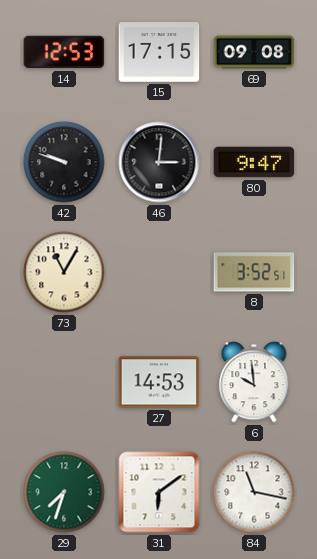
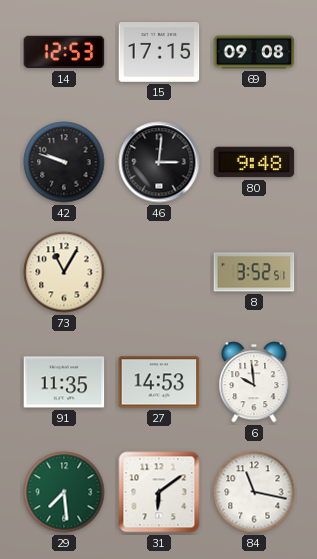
80: 9:47 -> 9:48 (254, 162)
91: none -> 11:35 (64, 382)
29: 7:33 -> 7:29 (64, 492)
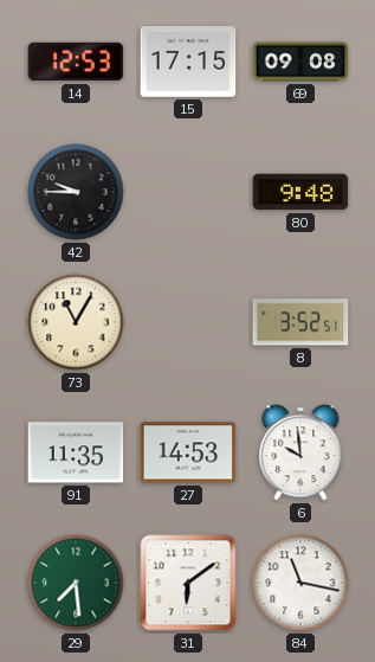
42: 9:48 -> 9:45 (76, 192)
46: 3:01 -> none (159, 162)
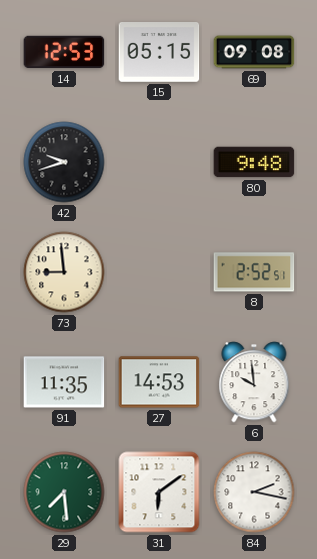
15: 17:15 -> 05:15 (159, 53)
42: 9:45 -> 9:42 (64, 162)
73: 11:05 -> 8:59 (64, 272)
8: 3:52 -> 2:52 (254, 272)
84: 11:17 -> 2:17 (254, 492)
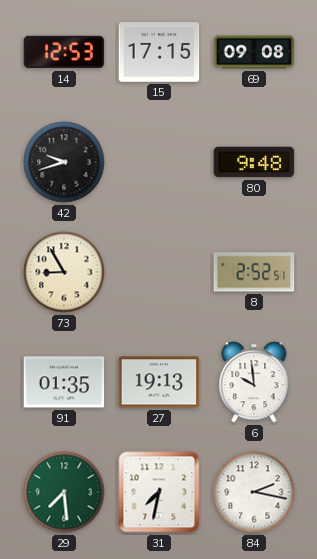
15: 05:15 -> 17:15 (159, 53)
73: 8:59 -> 8:55 (64, 272)
91: 11:35 -> 01:35 (64, 382)
27: 14:53 -> 19:13 (159, 382)
31: 6:09 -> 7:32 (159, 492)
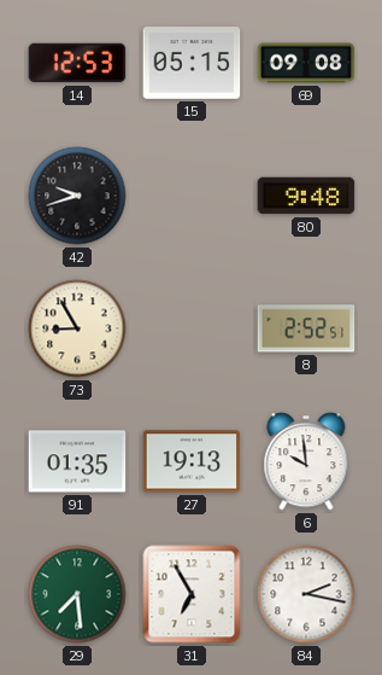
15: 17:15 -> 05:15 (192, 64)
31: 7:32 -> 6:55 (192, 594)
